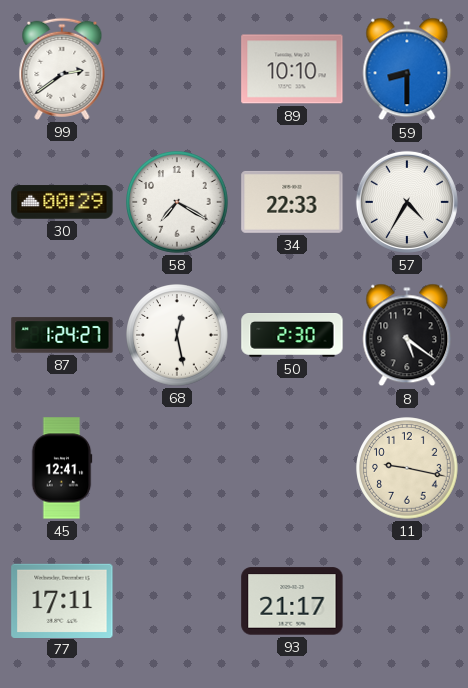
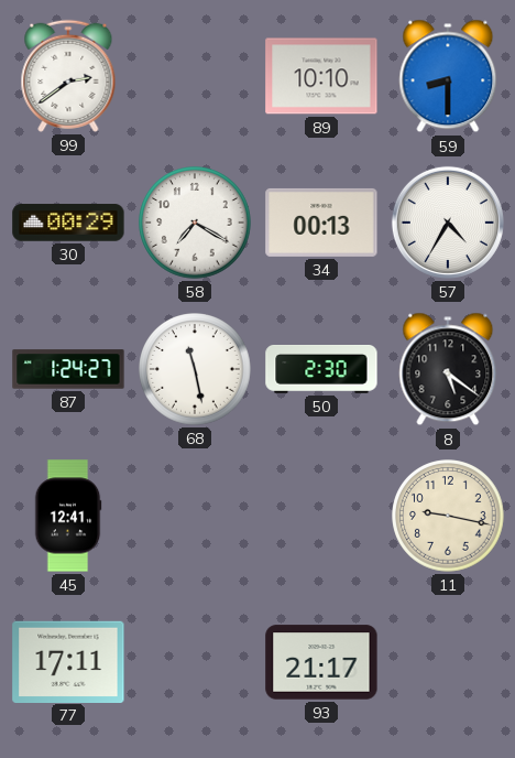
34: 22:33 -> 00:13 (321, 223)
68: 12:28 -> 11:28 (195, 369)
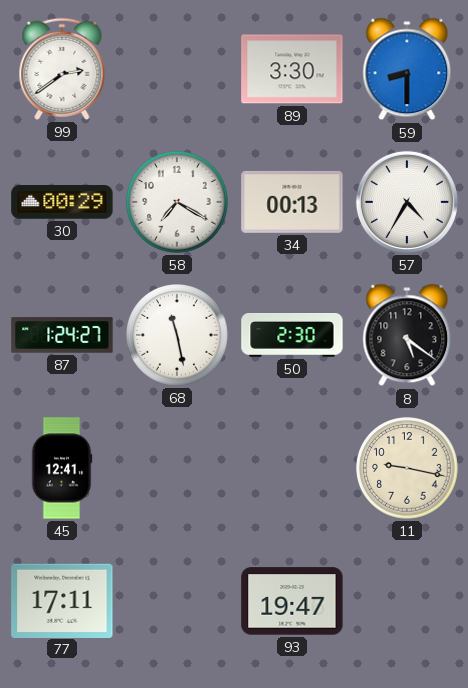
89: 10:10 -> 3:30 (292, 69)
93: 21:17 -> 19:47 (292, 601)
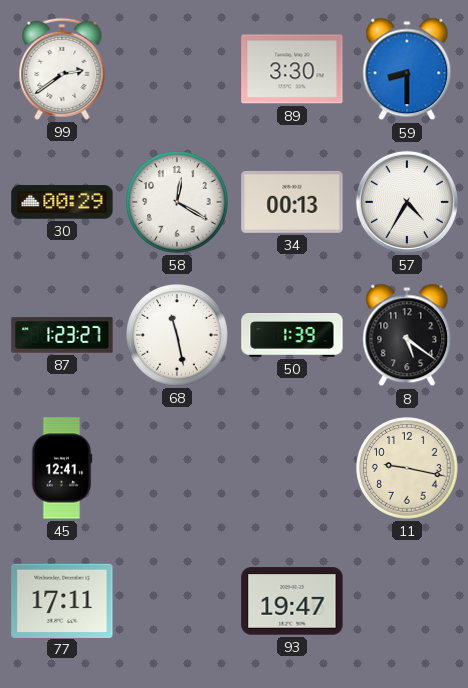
58: 7:20 -> 12:20 (177, 202)
87: 1:24 -> 1:23 (62, 335)
50: 2:30 -> 1:39 (292, 336)
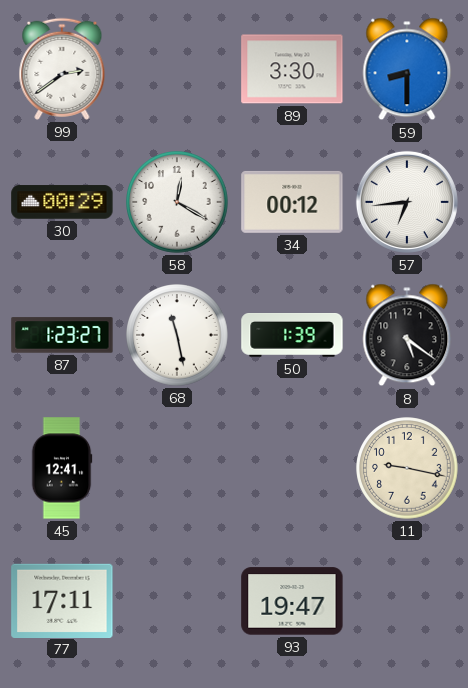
34: 00:13 -> 00:12 (292, 202)
57: 4:35 -> 6:44 (407, 202)
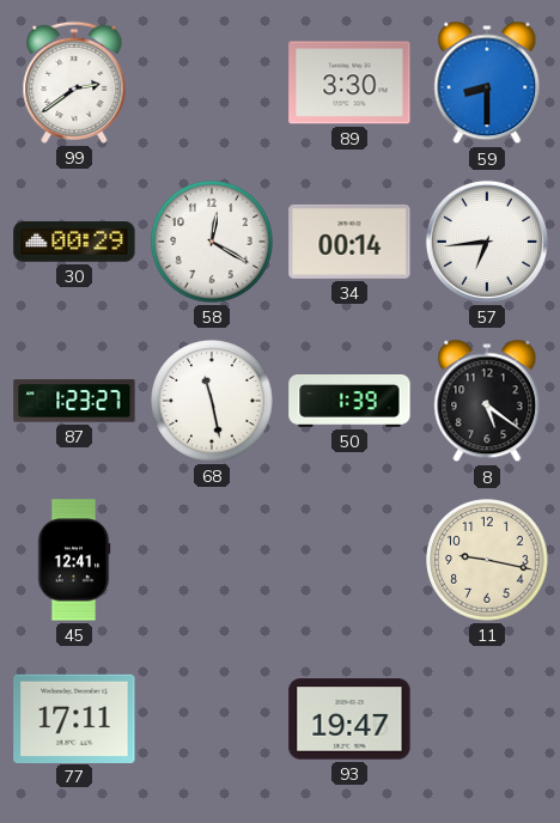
34: 00:12 -> 00:14 (349, 242)
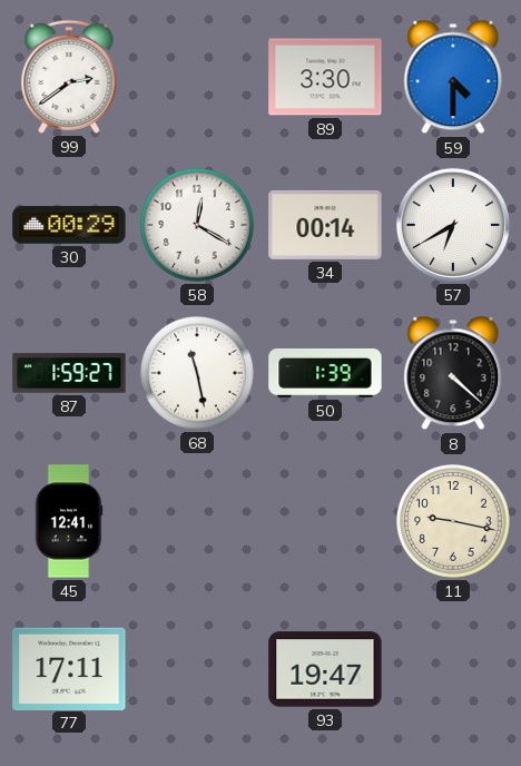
59: 8:30 -> 4:30 (453, 77)
57: 6:44 -> 6:40 (453, 225)
87: 1:23 -> 1:59 (69, 373)
8: 5:21 -> 4:22 (453, 373)
